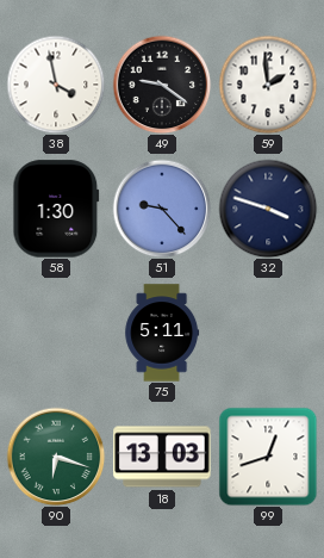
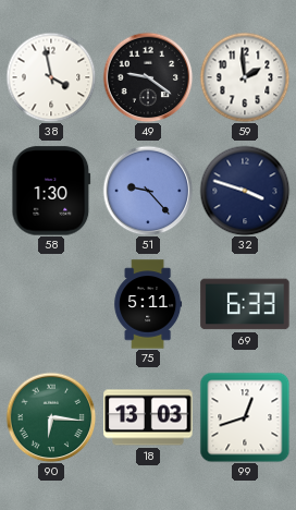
69: none -> 6:33 (245, 304)
90: 6:18 -> 6:16 (51, 417)
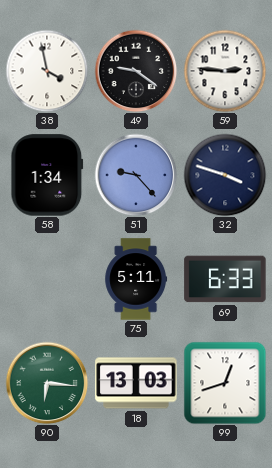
59: 1:59 -> 2:46 (225, 71)
58: 1:30 -> 1:34 (47, 175)
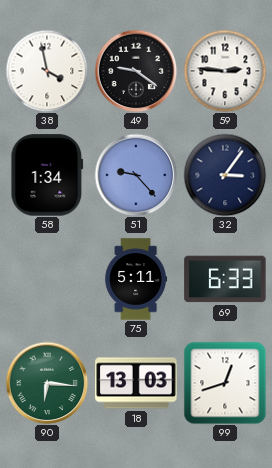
32: 3:48 -> 3:06 (225, 175)
